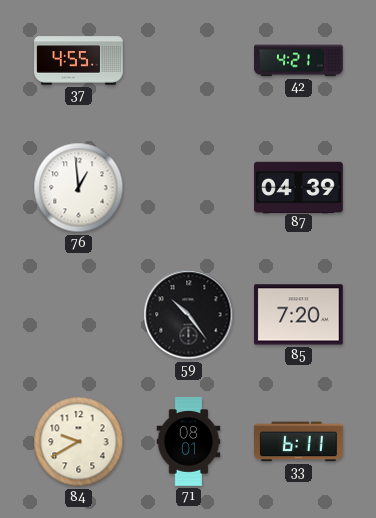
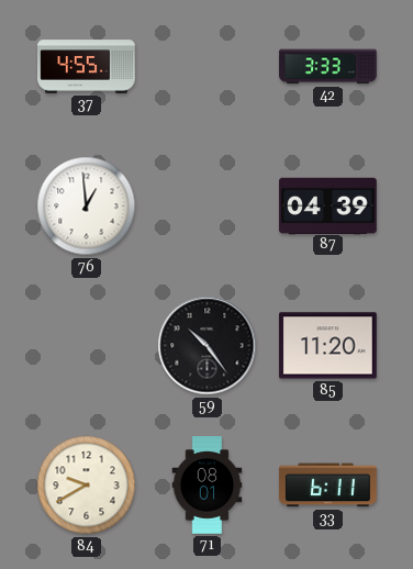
42: 4:21 -> 3:33 (328, 67)
85: 7:20 -> 11:20 (328, 346)
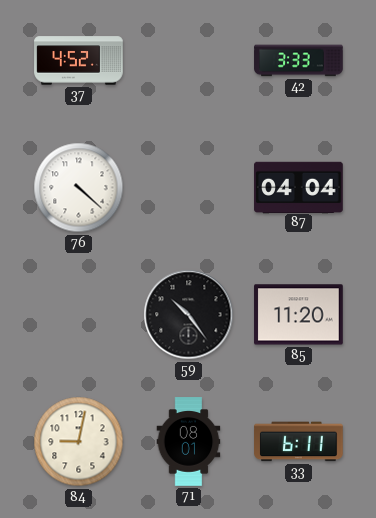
37: 4:55 -> 4:52 (79, 61)
76: 12:59 -> 4:22 (79, 188)
87: 04:39 -> 04:04 (299, 187)
84: 9:40 -> 9:02 (79, 442)
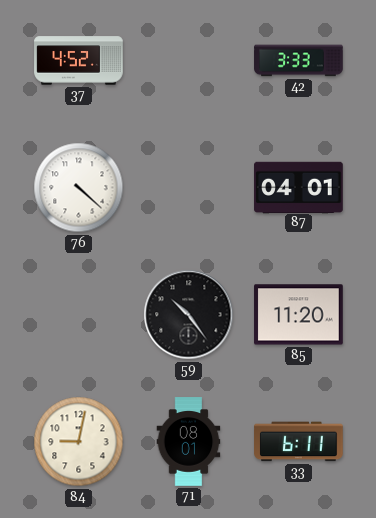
87: 04:04 -> 04:01 (299, 187)
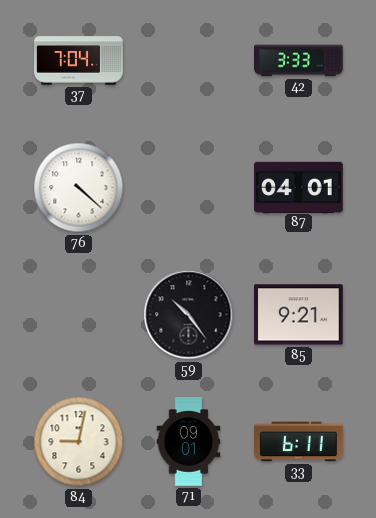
37: 4:52 -> 7:04 (79, 61)
85: 11:20 -> 9:21 (299, 315)
71: 08:01 -> 09:01 (189, 442)
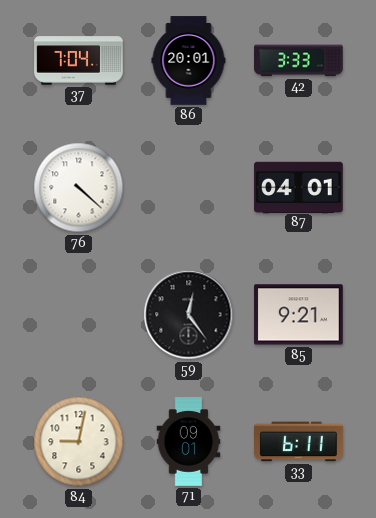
86: none -> 20:01 (189, 61)
59: 10:24 -> 12:24 (189, 315)
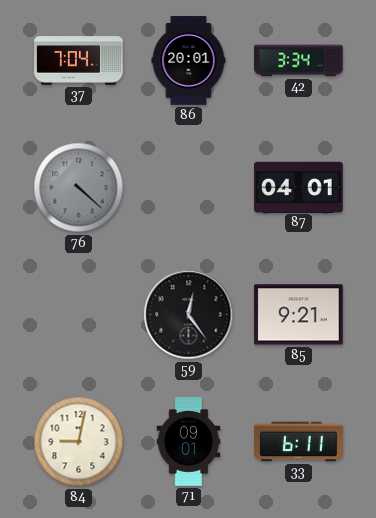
42: 3:33 -> 3:34 (299, 61)
76 dial: white -> grey (79, 188)
